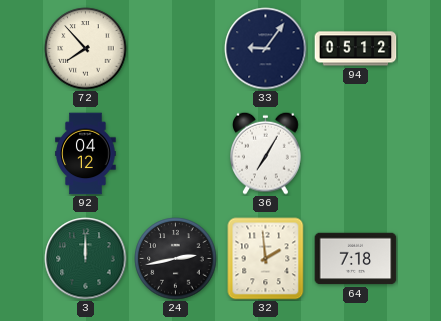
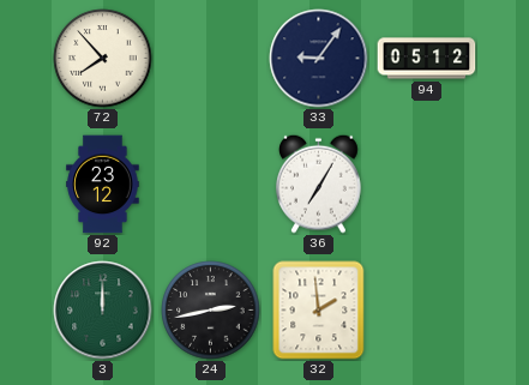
92: 04:12 -> 23:12 (103, 185)
64: 7:18 -> none (356, 259)
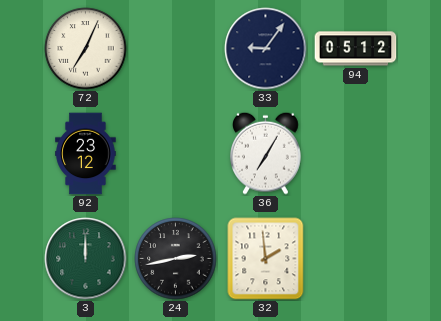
72: 7:53 -> 7:04 (86, 49)
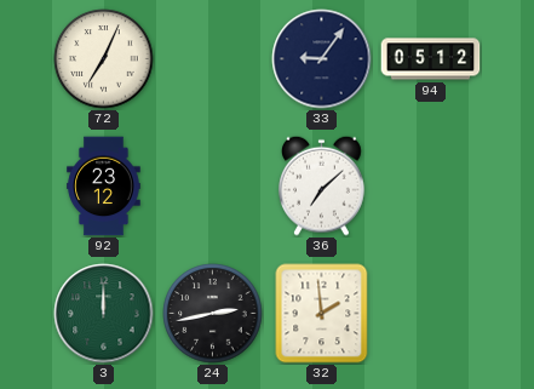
36: 7:05 -> 7:08 (322, 185)
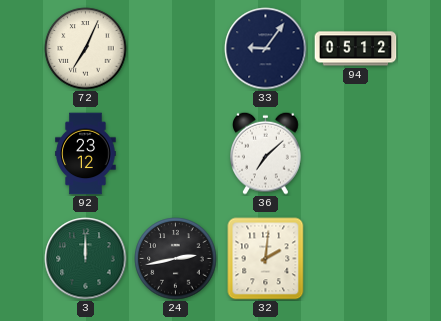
32: 1:59 -> 2:01 (266, 259)
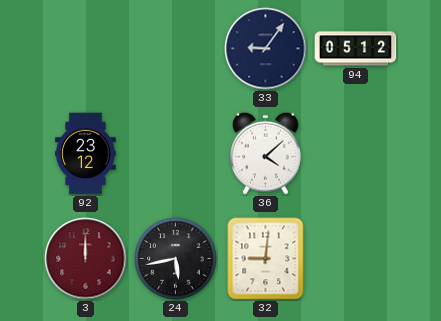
72: 7:04 -> none (86, 49)
36: 7:08 -> 4:08 (266, 153)
3 dial: green -> burgundy (86, 259)
24: 2:43 -> 5:43 (176, 259)
32: 2:01 -> 9:01 (266, 259)
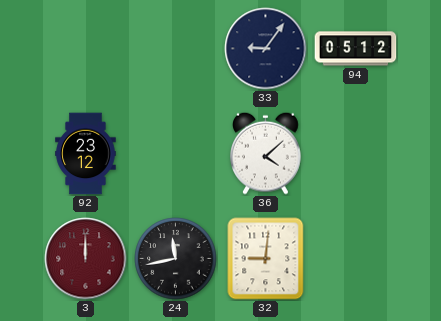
24: 5:43 -> 11:43 (176, 259)
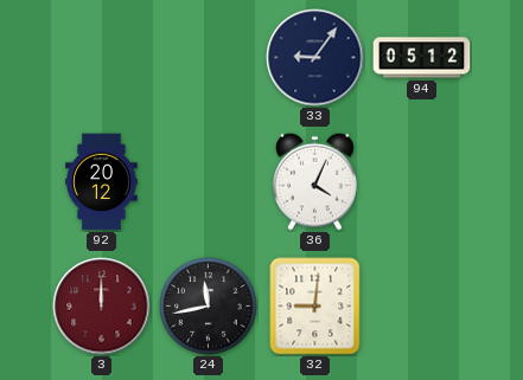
92: 23:12 -> 20:12 (102, 182)
36: 4:08 -> 4:04 (315, 181)
